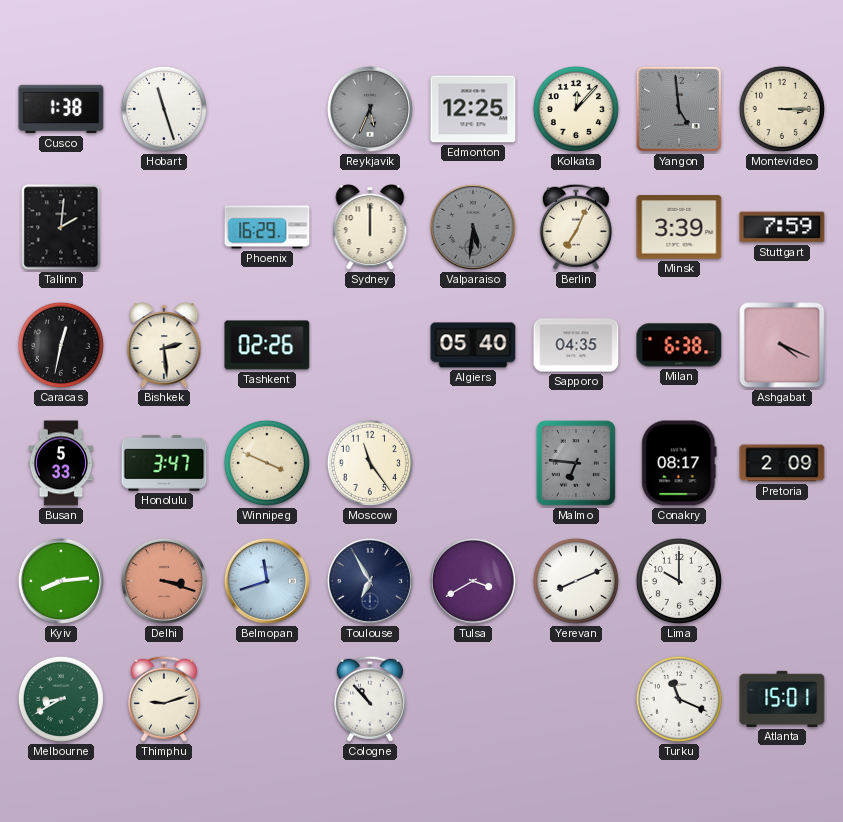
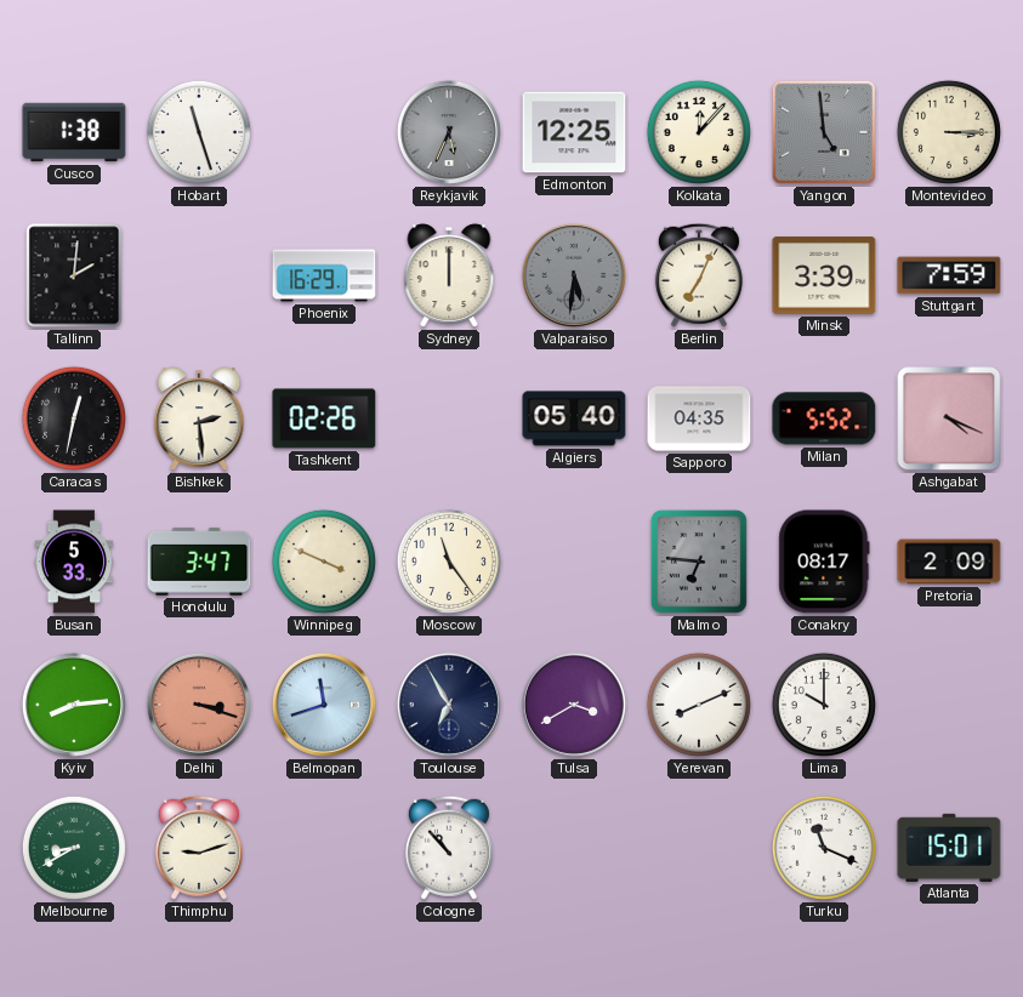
Milan: 6:38 -> 5:52 (824, 418)
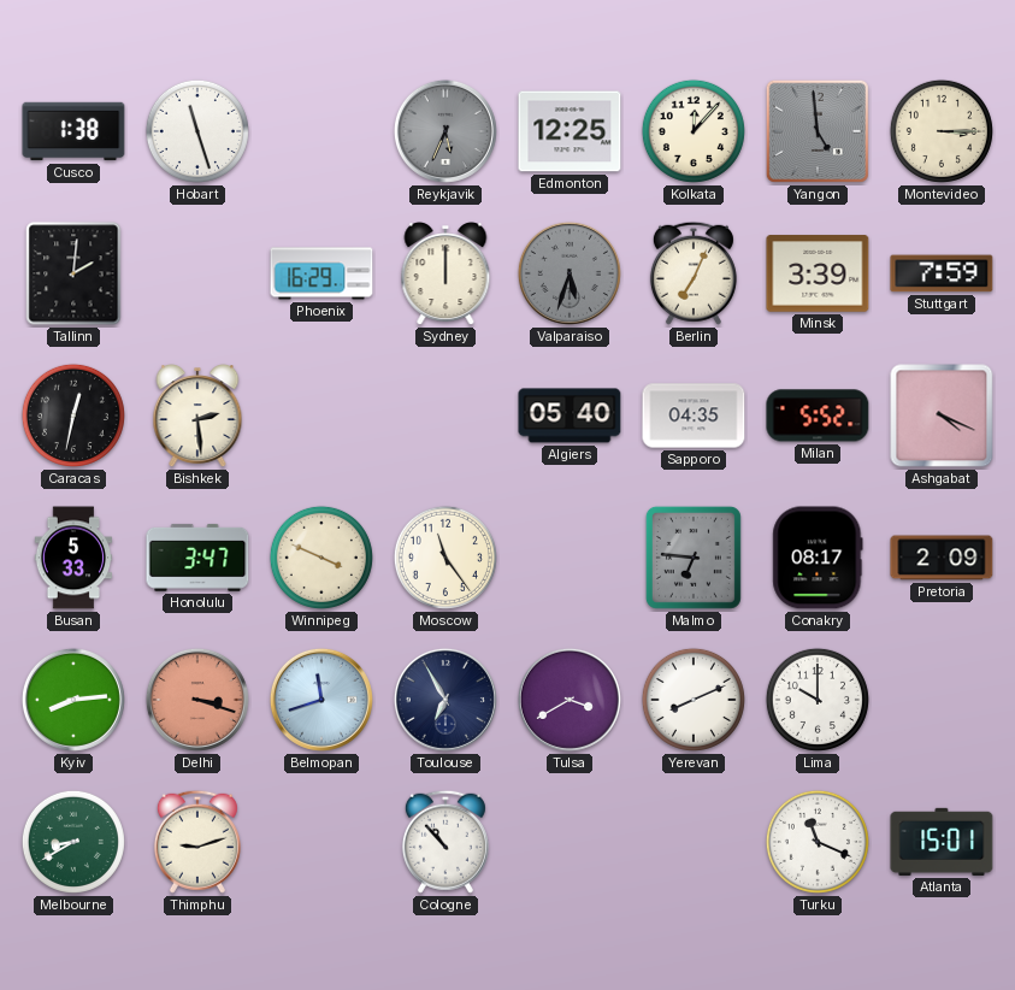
Valparaiso: 5:31 -> 5:33 (570, 273)
Tashkent: 02:26 -> none (324, 418)
